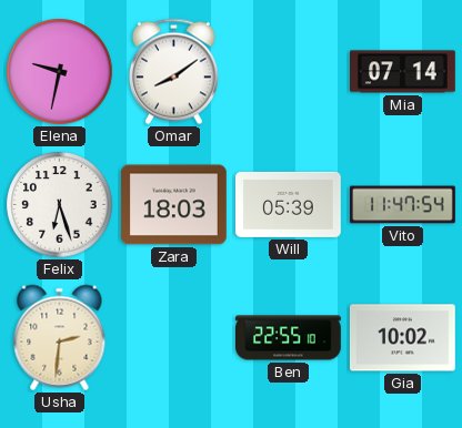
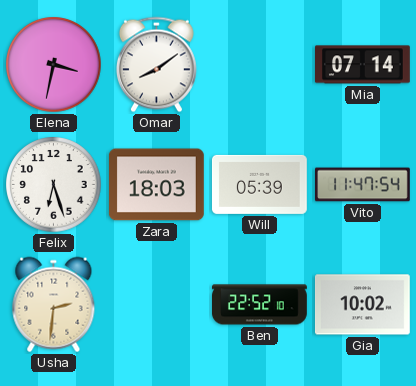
Elena: 9:32 -> 3:32 (54, 65)
Ben: 22:55 -> 22:52 (260, 305)
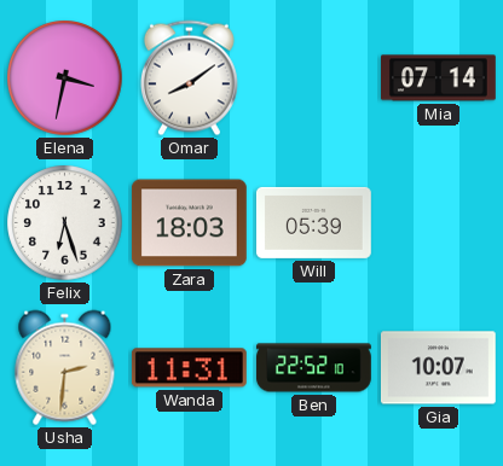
Vito: 11:47 -> none (363, 185)
Wanda: none -> 11:31 (189, 368)
Gia: 10:02 -> 10:07 (438, 368)
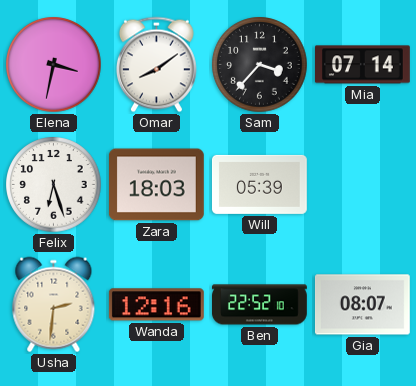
Sam: none -> 3:37 (260, 65)
Wanda: 11:31 -> 12:16 (156, 305)
Gia: 10:07 -> 08:07 (362, 305)
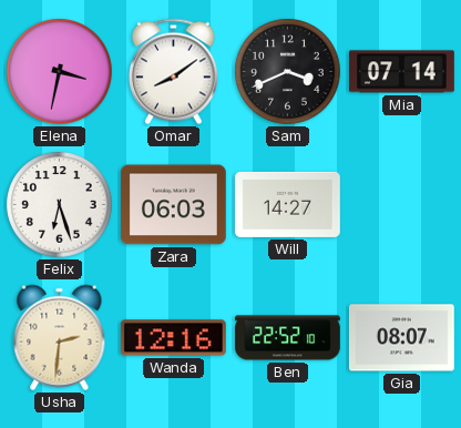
Sam: 3:37 -> 3:41 (288, 72)
Zara: 18:03 -> 06:03 (173, 205)
Will: 05:39 -> 14:27 (287, 204)
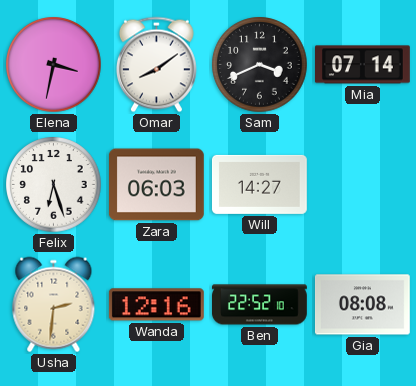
Gia: 08:07 -> 08:08 (362, 305)
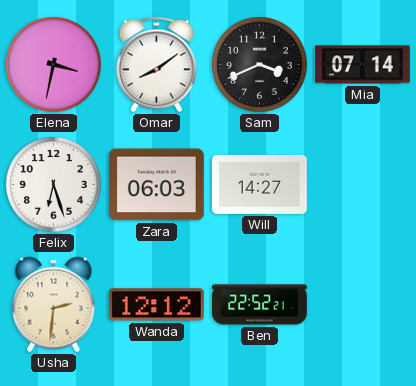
Wanda: 12:16 -> 12:12 (156, 305)
Ben: 22:52:10 -> 22:52:21 (260, 305)
Gia: 08:08 -> none (362, 305)
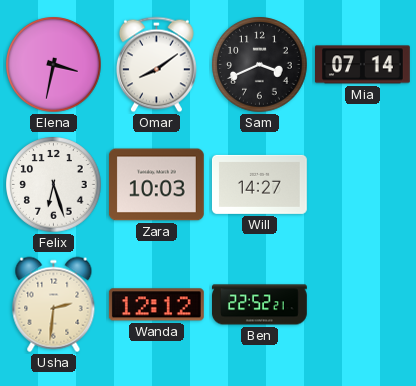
Zara: 06:03 -> 10:03 (156, 185)
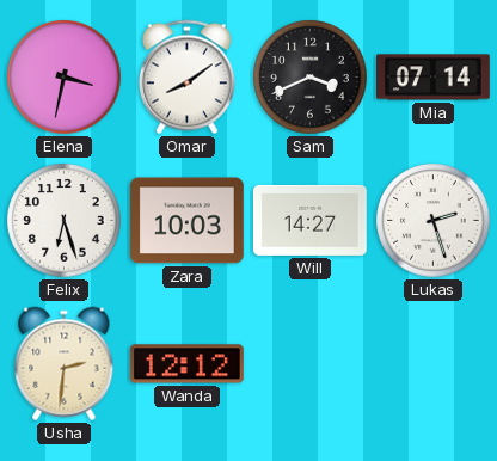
Lukas: none -> 2:27 (434, 221)
Ben: 22:52 -> none (260, 305)
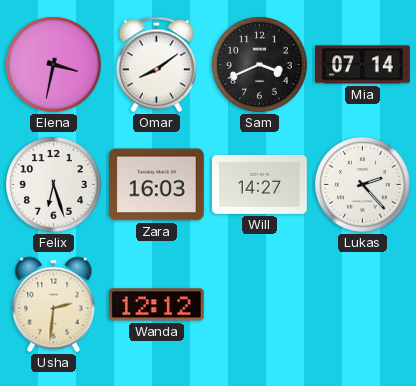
Zara: 10:03 -> 16:03 (156, 185)
Lukas: 2:27 -> 2:23 (363, 185)
